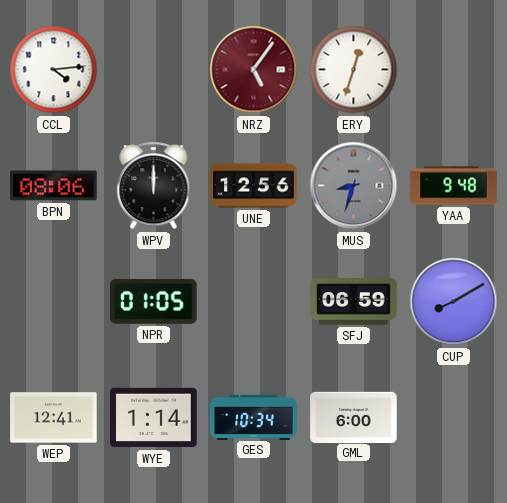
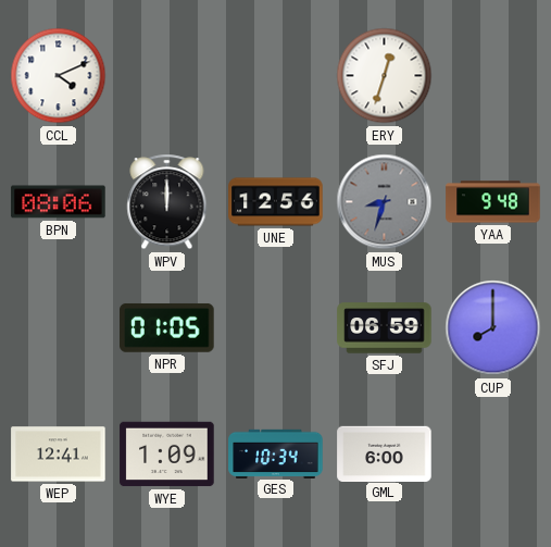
CCL: 4:14 -> 4:11 (59, 76)
NRZ: 5:06 -> none (254, 70)
CUP: 8:10 -> 8:00 (493, 328)
WYE: 1:14 -> 1:09 (167, 455)
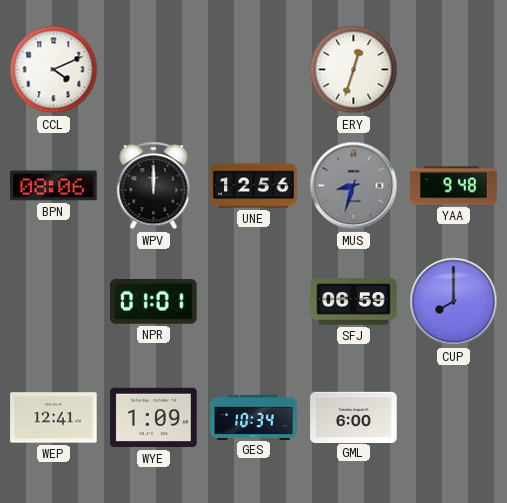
NPR: 01:05 -> 01:01 (154, 301)
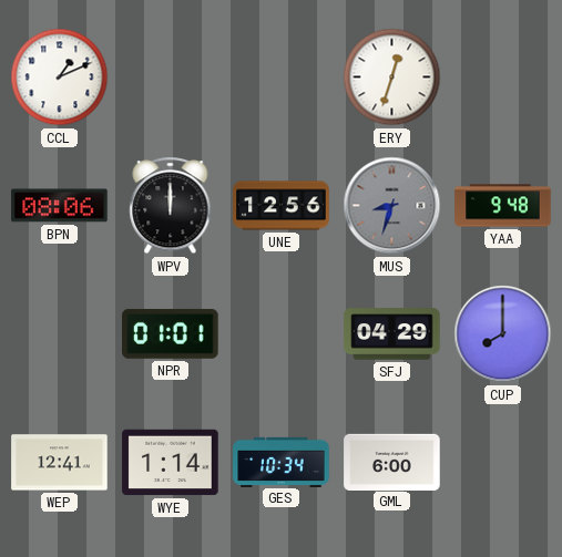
CCL: 4:11 -> 1:11 (60, 78)
SFJ: 06:59 -> 04:29 (392, 334)
WYE: 1:09 -> 1:14 (171, 463)
